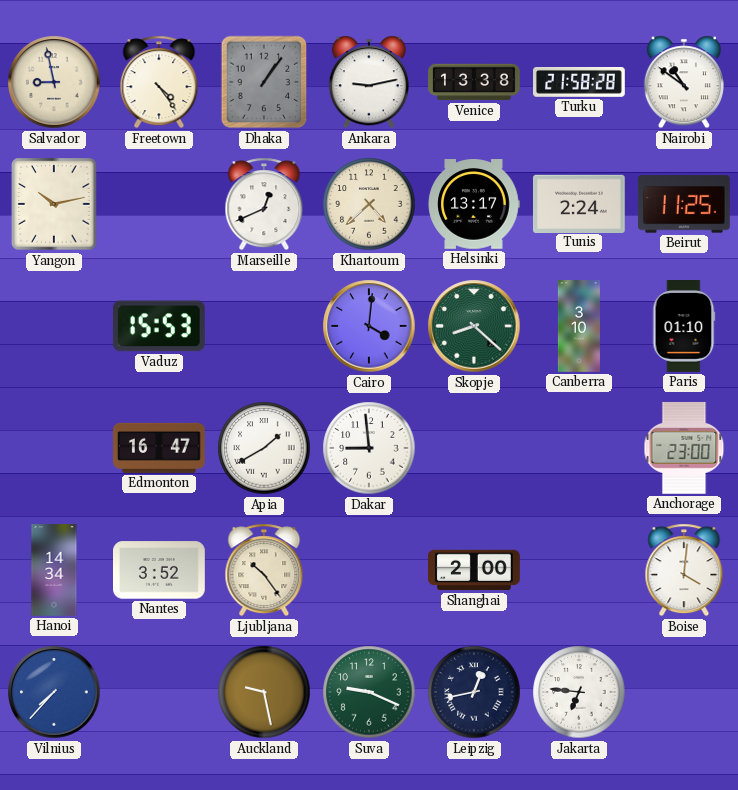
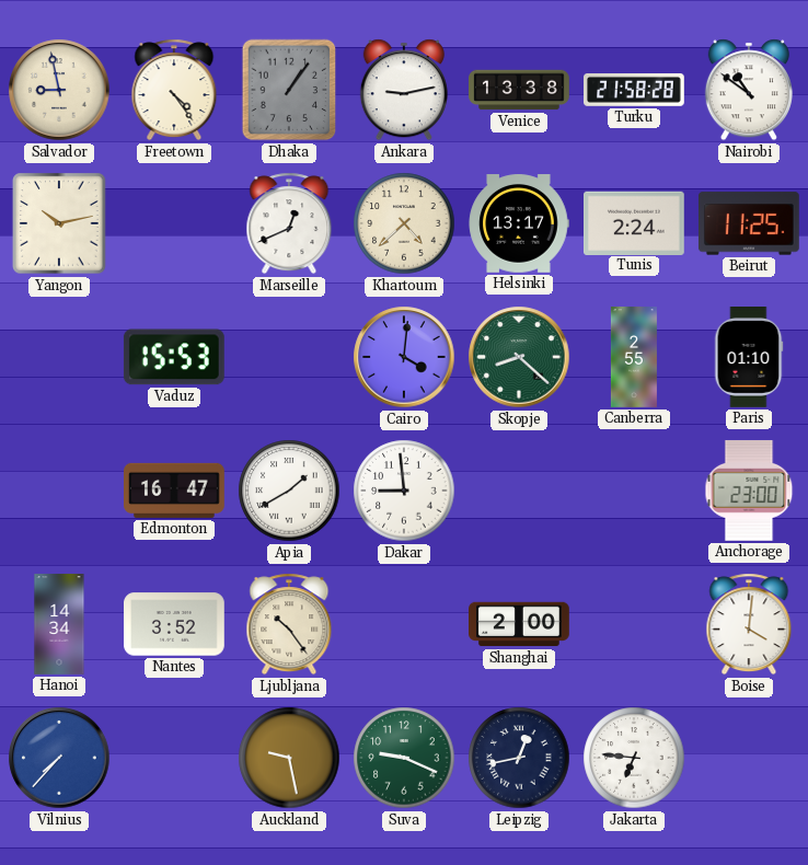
Canberra: 3:10 -> 2:55 (634, 357)
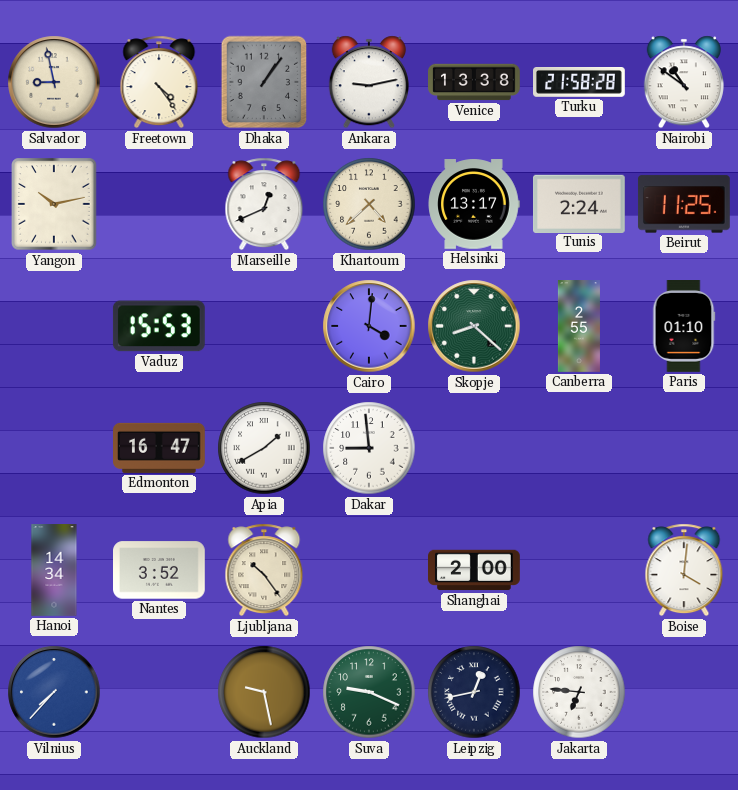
Anchorage: 23:00 -> none (749, 491)
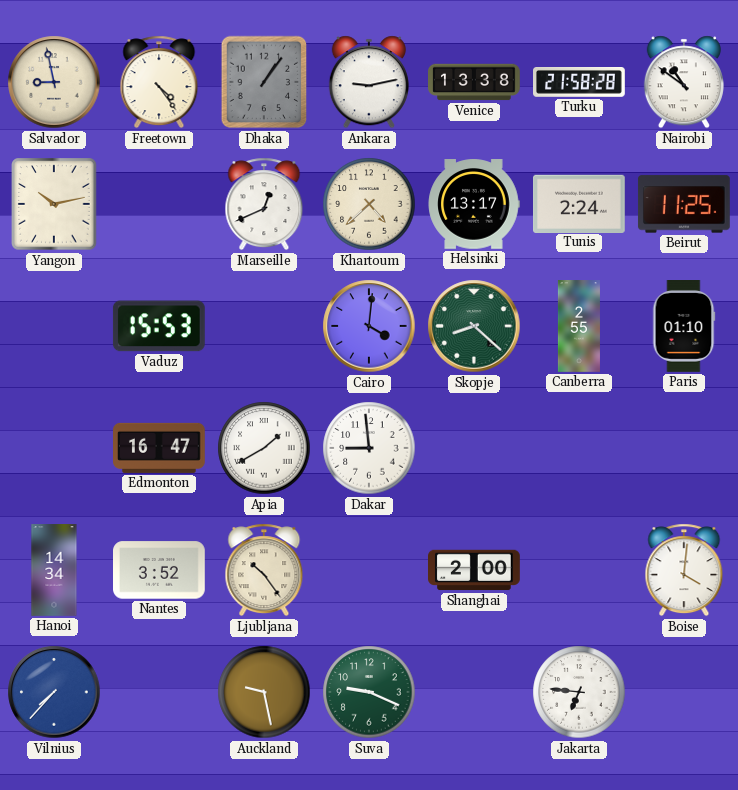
Leipzig: 12:43 -> none (474, 692)
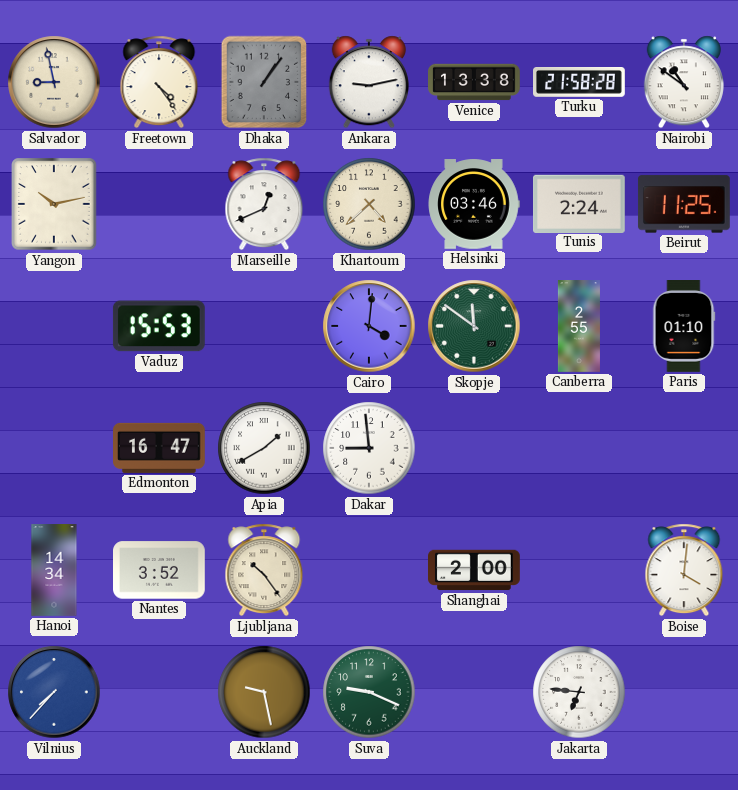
Helsinki: 13:17 -> 03:46 (474, 204)
Skopje: 8:22 -> 11:51 (474, 326)
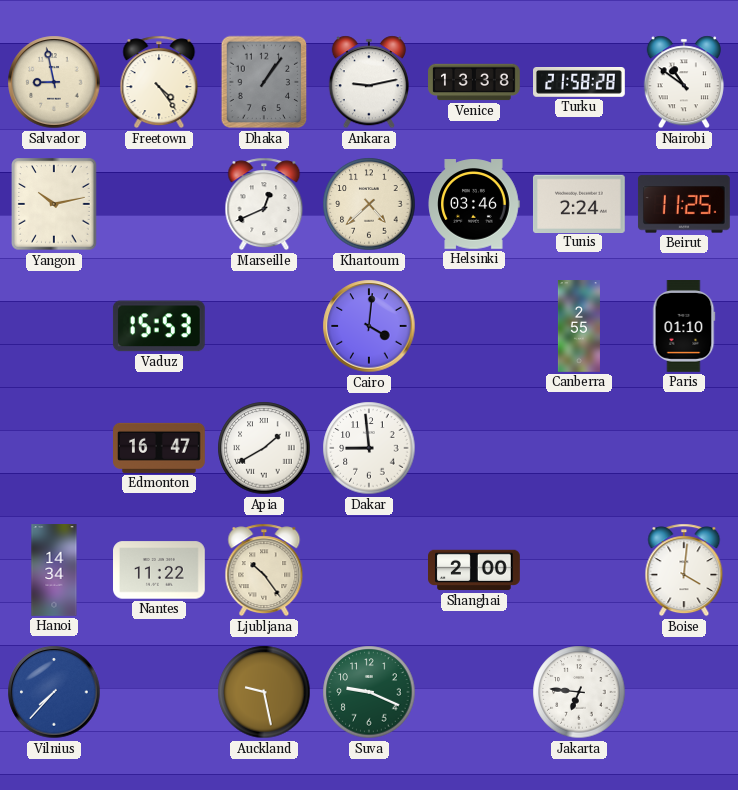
Skopje: 11:51 -> none (474, 326)
Nantes: 3:52 -> 11:22 (160, 570)
